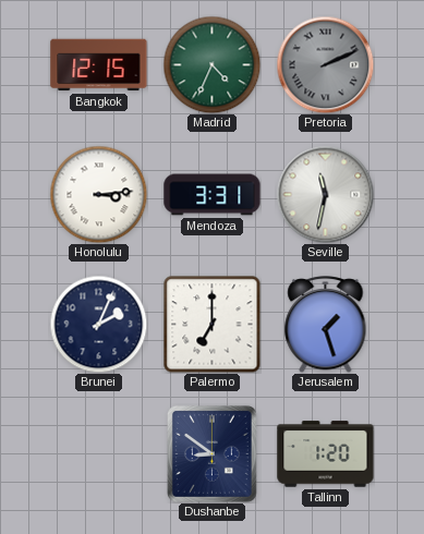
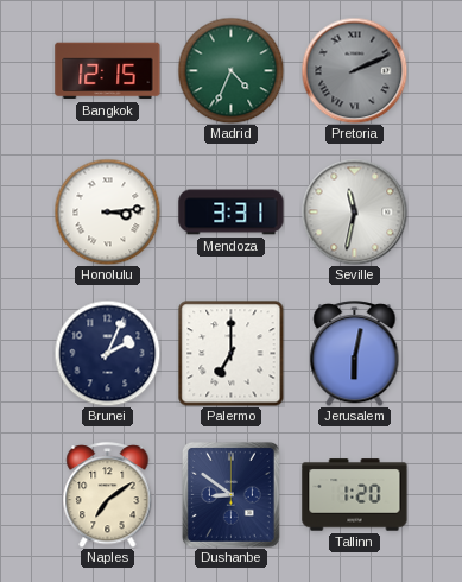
Jerusalem: 1:27 -> 6:02 (355, 354)
Naples: none -> 7:09 (108, 495)
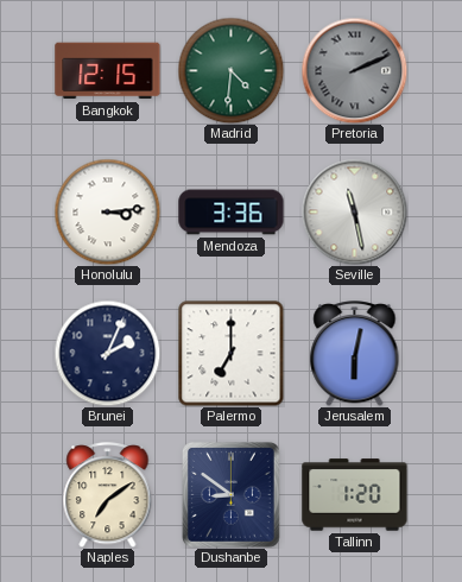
Madrid: 4:34 -> 4:31 (230, 70)
Mendoza: 3:31 -> 3:36 (232, 213)
Seville: 11:32 -> 11:28 (354, 211)
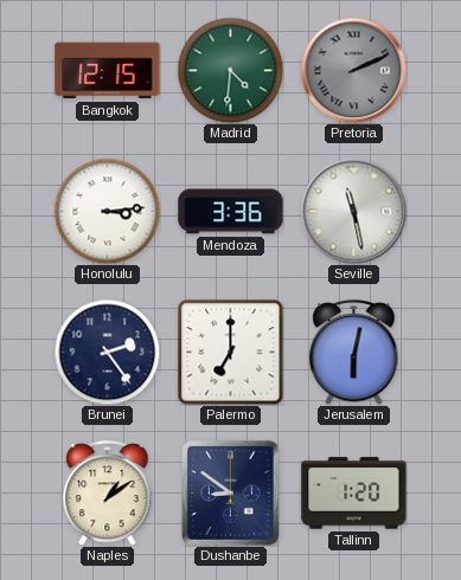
Brunei: 2:04 -> 2:24 (107, 352)
Naples: 7:09 -> 1:09 (108, 494)
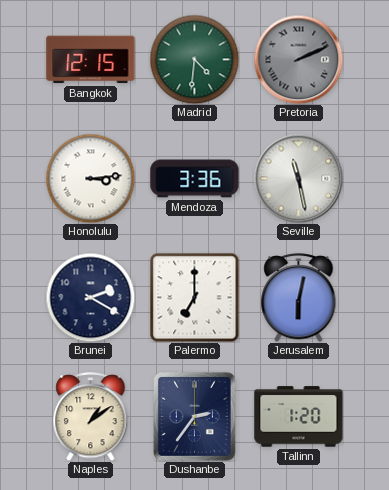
Brunei: 2:24 -> 2:20 (90, 297)
Dushanbe: 8:51 -> 2:36 (194, 416)
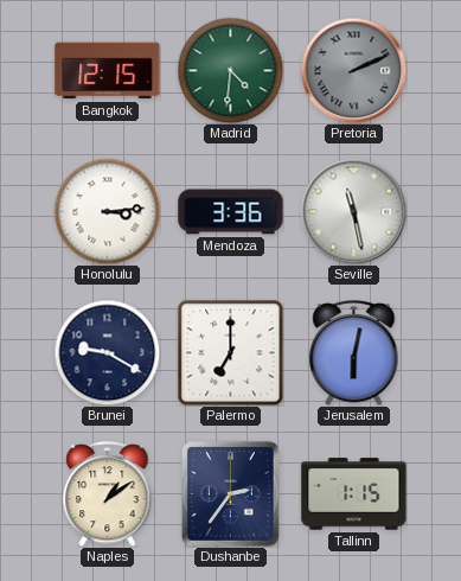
Brunei: 2:20 -> 9:20 (107, 352)
Tallinn: 1:20 -> 1:15 (354, 494)
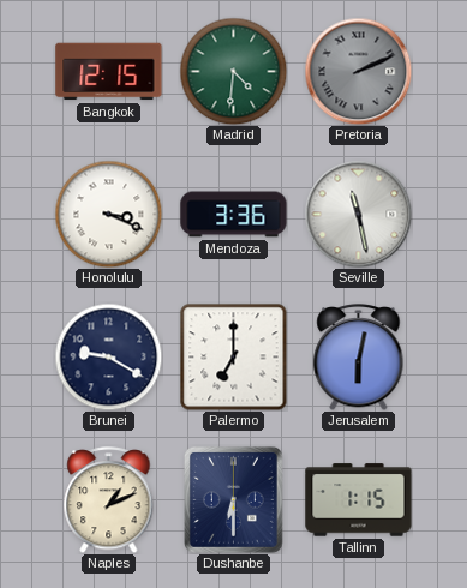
Honolulu: 3:14 -> 3:19 (108, 214)
Naples: 1:09 -> 1:11 (109, 500)
Dushanbe: 2:36 -> 6:30 (233, 499)
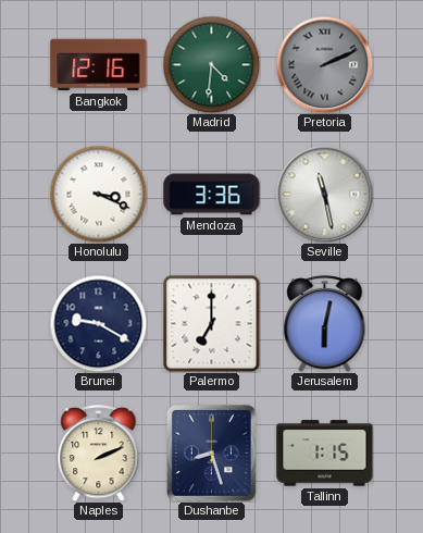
Bangkok: 12:15 -> 12:16 (99, 65)
Naples: 1:11 -> 2:11 (99, 454)
Dushanbe: 6:30 -> 8:27 (211, 453)
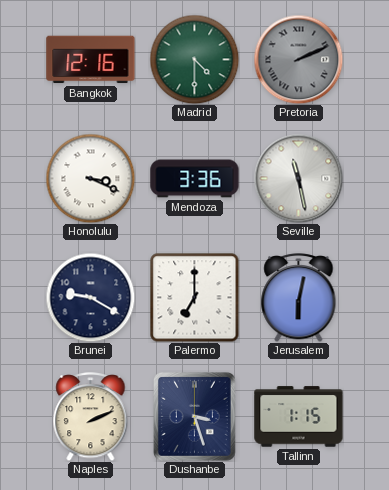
Madrid: 4:31 -> 4:30 (194, 59)
Dushanbe: 8:27 -> 3:27 (194, 416)
